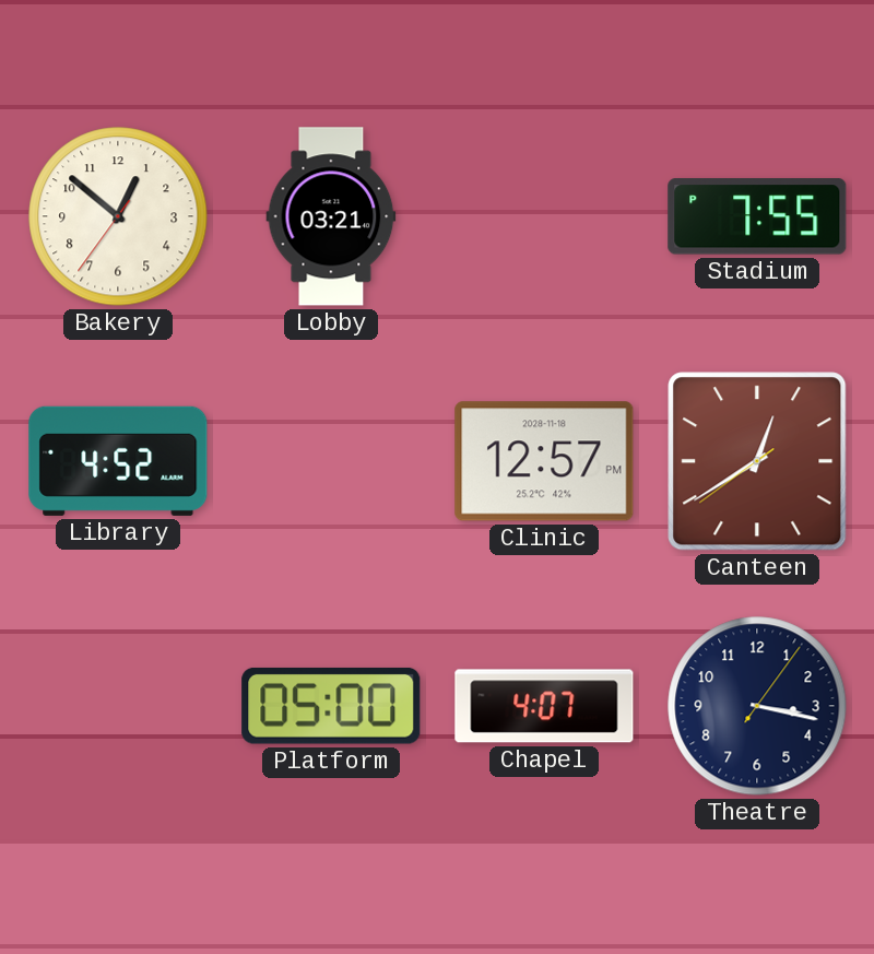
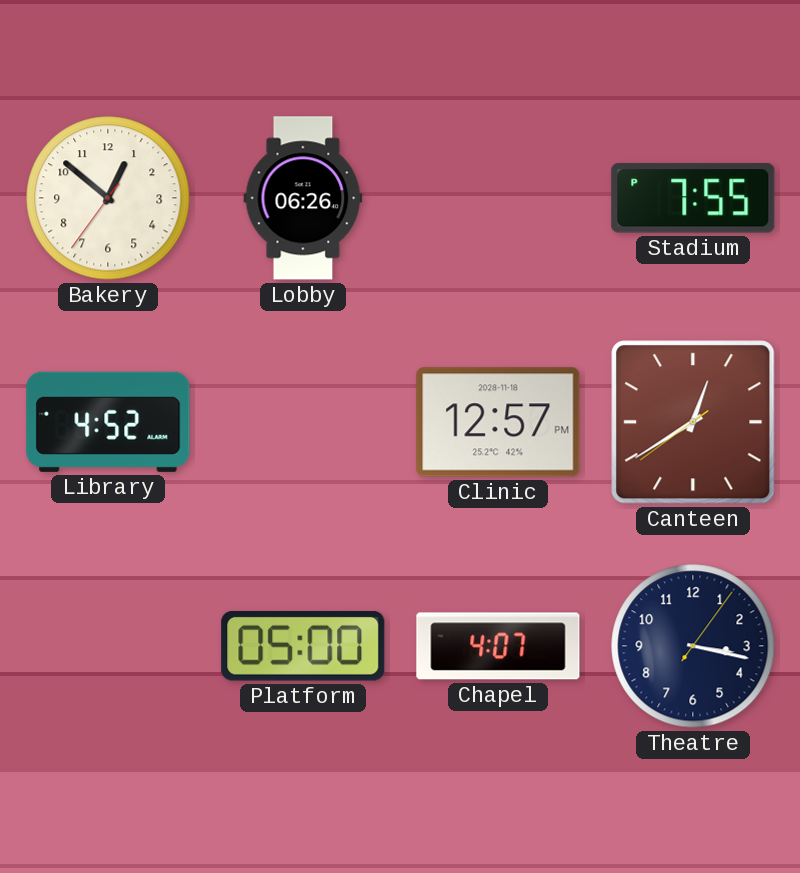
Lobby: 03:21 -> 06:26 (303, 198)
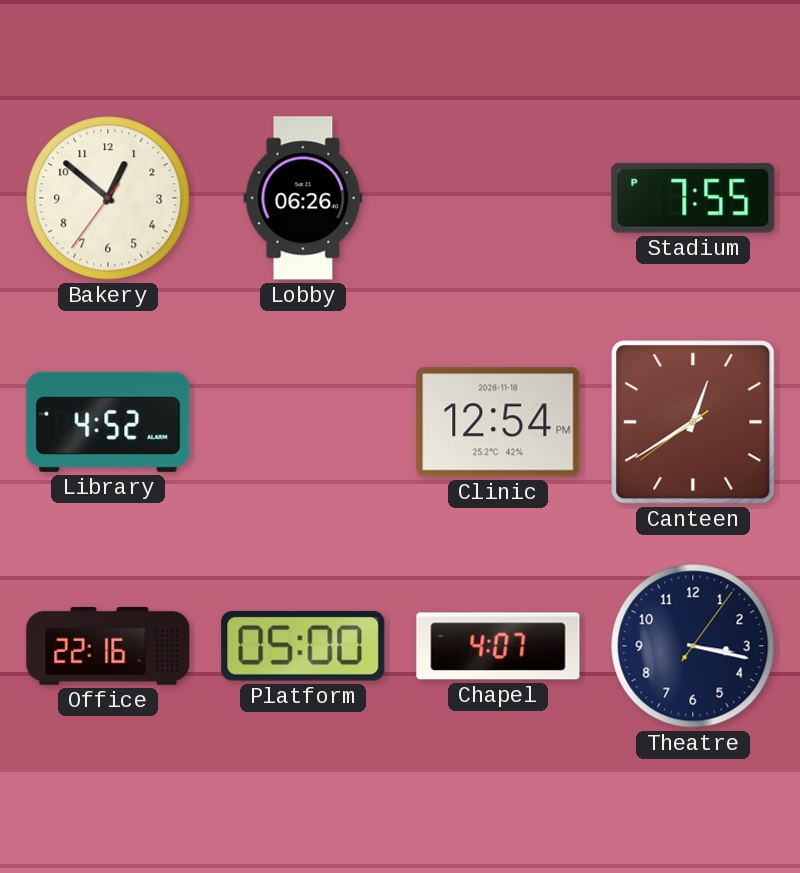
Clinic: 12:57 -> 12:54 (498, 422)
Office: none -> 22:16 (108, 647)
